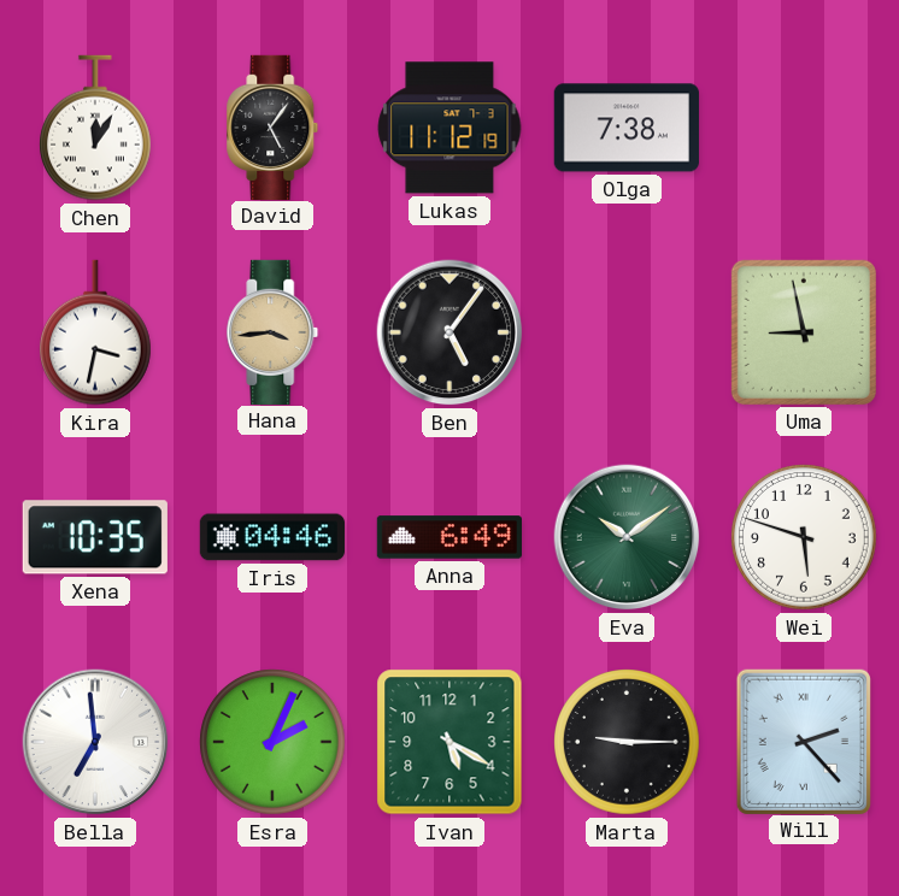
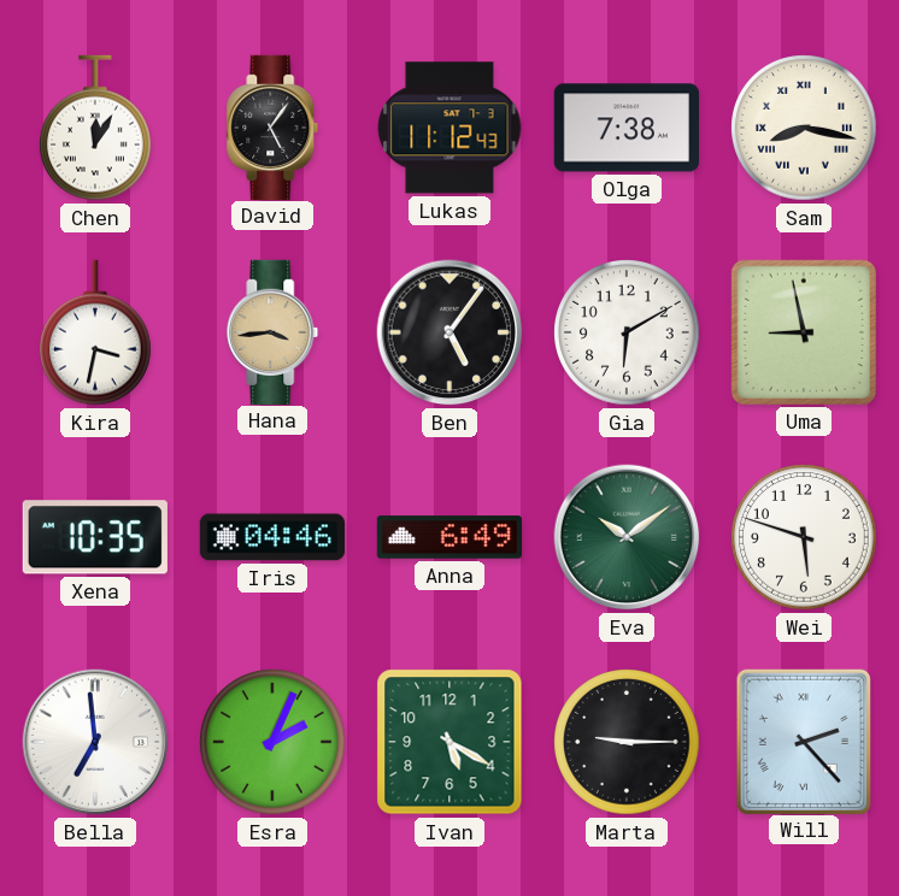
Lukas: 11:12:19 -> 11:12:43 (449, 128)
Sam: none -> 8:17 (804, 128)
Gia: none -> 6:10 (627, 332)
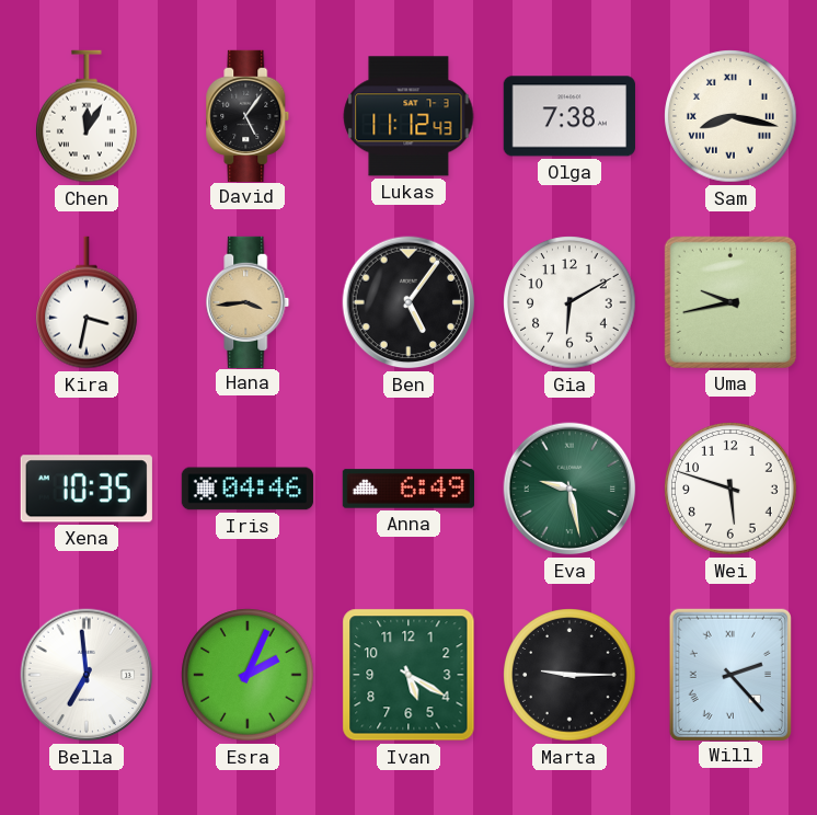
Uma: 8:58 -> 9:43 (730, 302)
Eva: 10:09 -> 9:28 (569, 489)
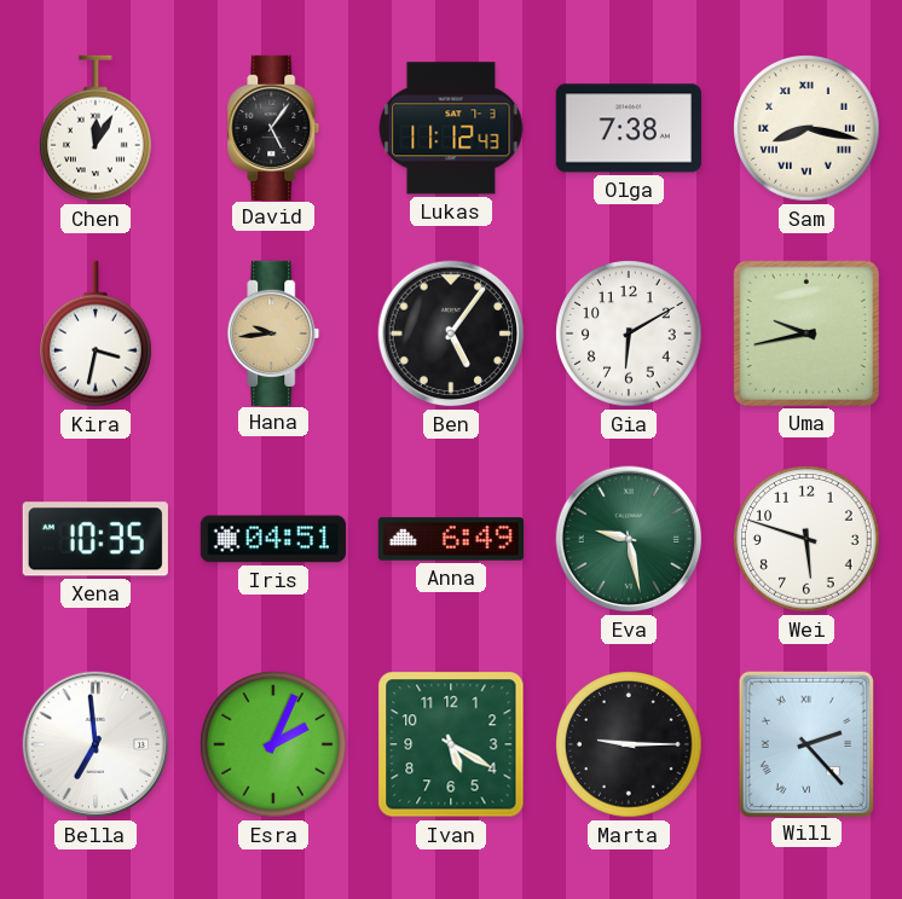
Hana: 3:44 -> 9:44 (273, 332)
Iris: 04:46 -> 04:51 (273, 539)
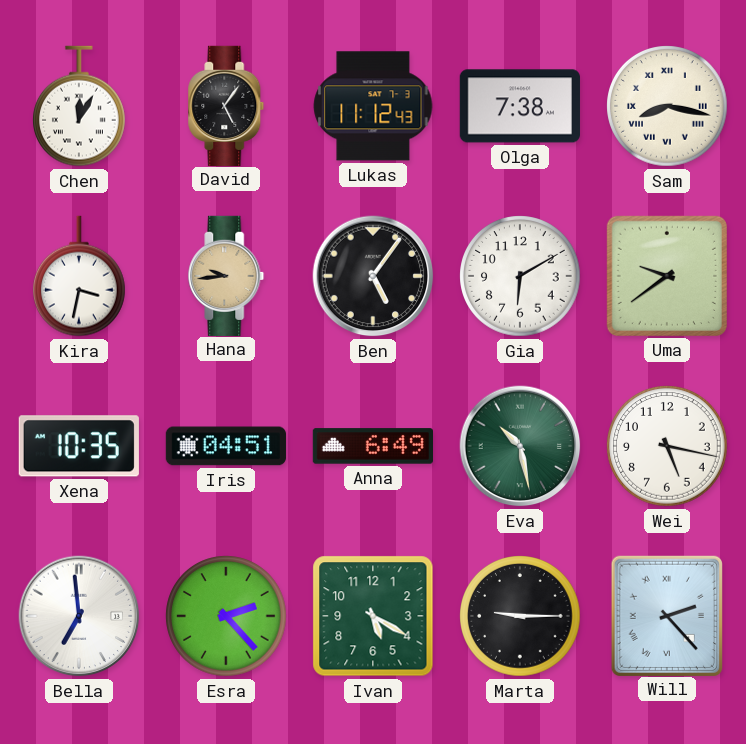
Uma: 9:43 -> 9:39 (667, 276)
Eva: 9:28 -> 10:28 (520, 446)
Wei: 5:48 -> 5:17 (667, 446)
Esra: 2:04 -> 2:23 (226, 616)
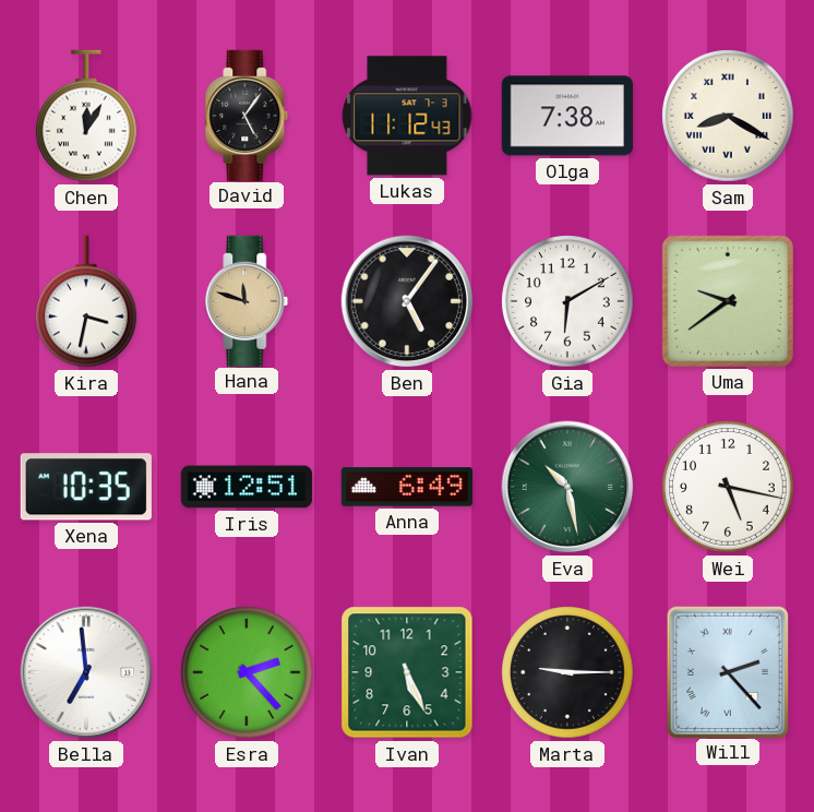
Sam: 8:17 -> 8:20 (728, 116)
Hana: 9:44 -> 11:48 (247, 300)
Iris: 04:51 -> 12:51 (247, 487)
Ivan: 5:20 -> 5:26 (407, 672)
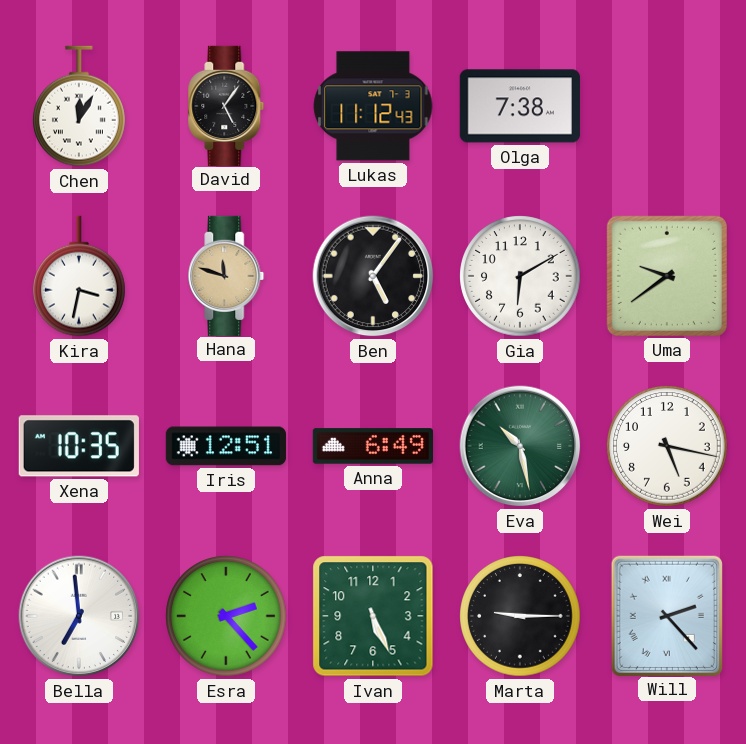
Sam: 8:20 -> none (728, 116)
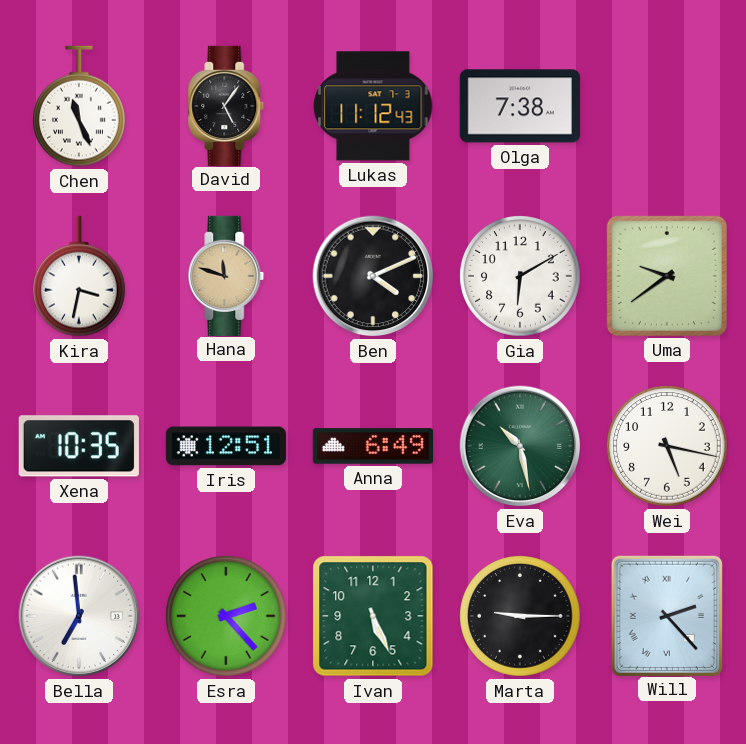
Chen: 12:05 -> 11:26 (80, 106)
Ben: 5:06 -> 4:11 (373, 276)
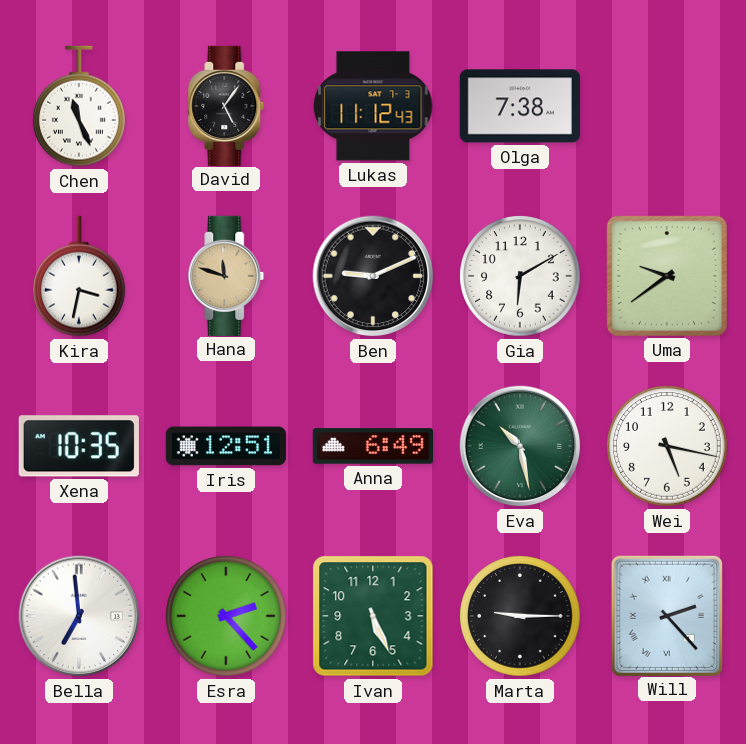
Ben: 4:11 -> 9:11 (373, 276)
